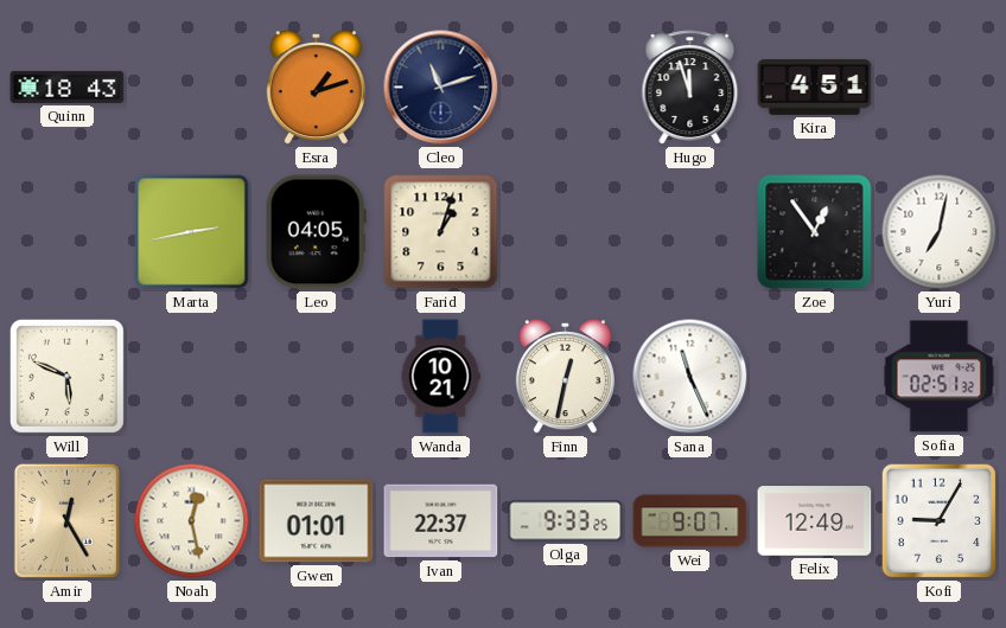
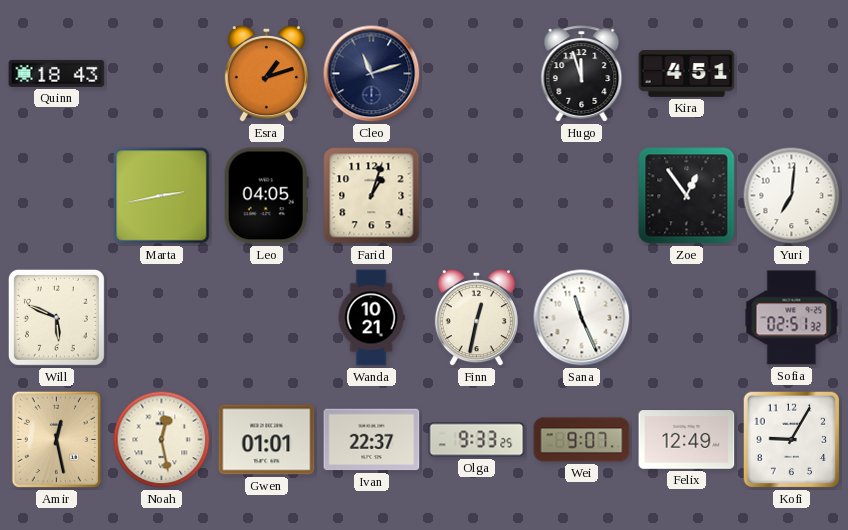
Yuri: 7:02 -> 7:01 (792, 196)
Amir: 12:25 -> 12:28 (56, 439)
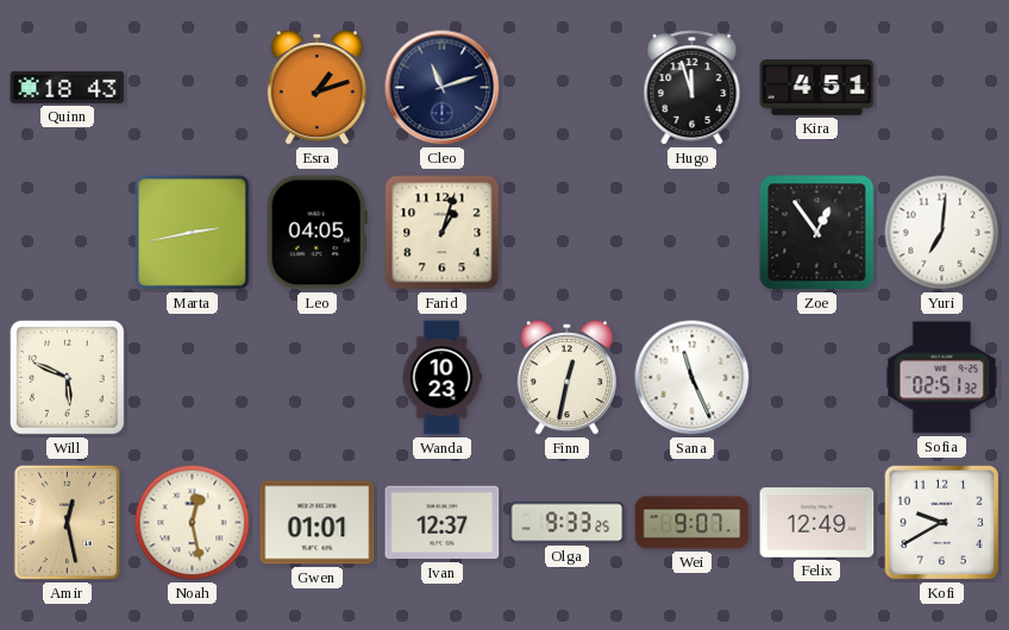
Wanda: 10:21 -> 10:23 (441, 378)
Ivan: 22:37 -> 12:37 (443, 523)
Kofi: 9:05 -> 9:40 (942, 523)
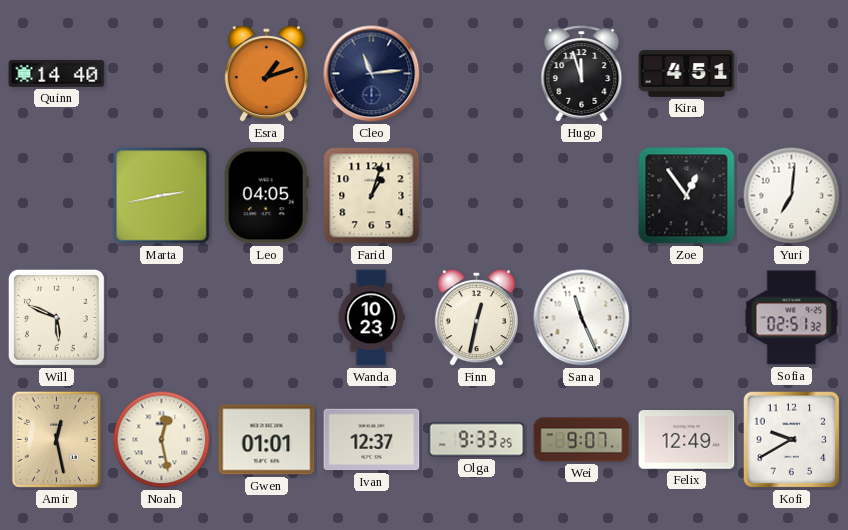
Quinn: 18:43 -> 14:40 (57, 73)
Cleo: 11:12 -> 11:14 (372, 74)
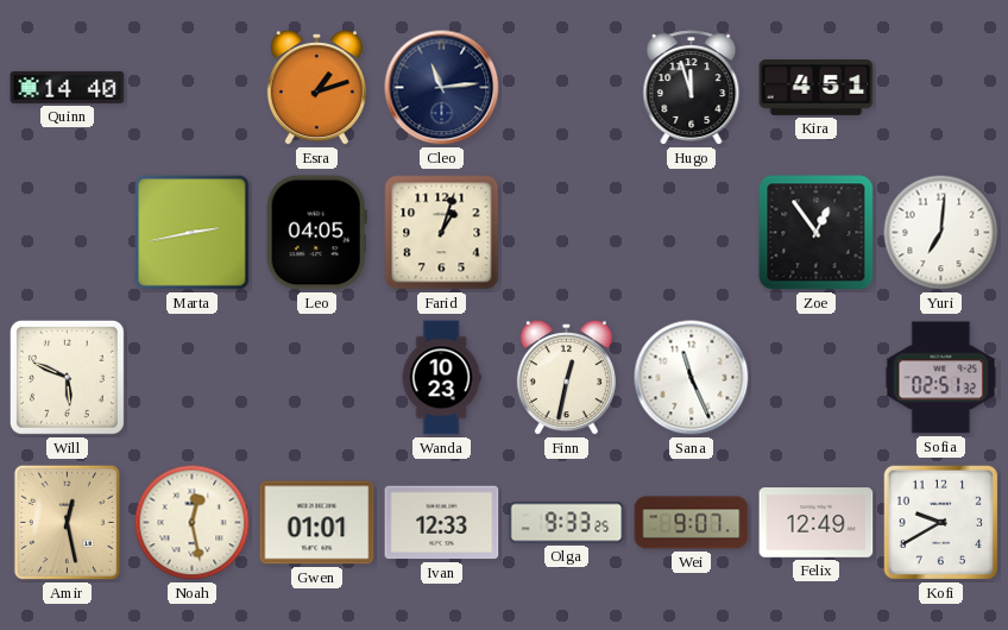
Ivan: 12:37 -> 12:33 (442, 523)
